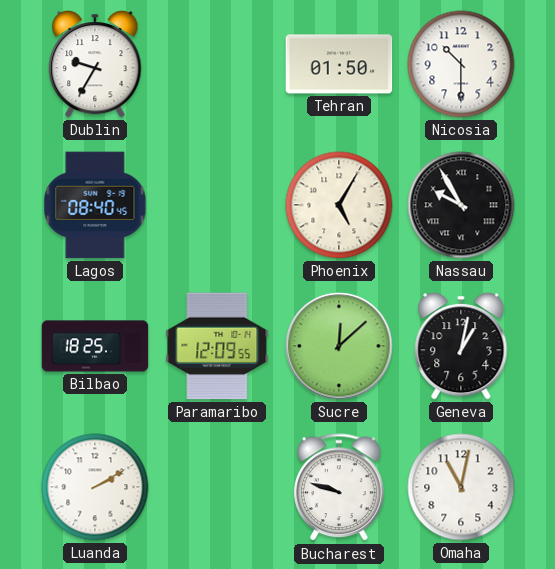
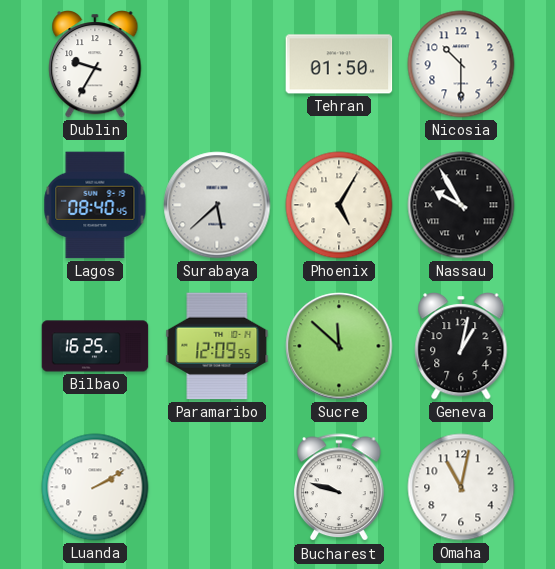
Surabaya: none -> 5:38 (217, 205)
Bilbao: 18:25 -> 16:25 (95, 346)
Sucre: 12:08 -> 11:52 (339, 346)
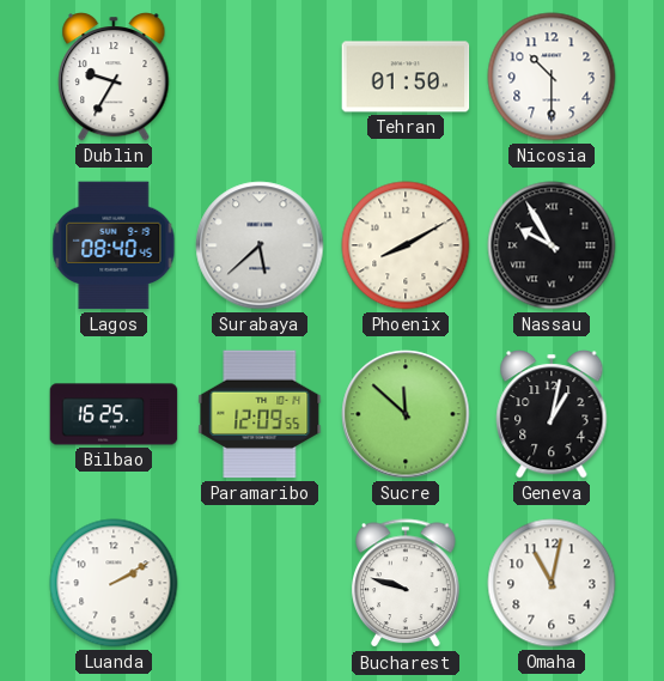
Phoenix: 5:05 -> 8:10 (406, 245)
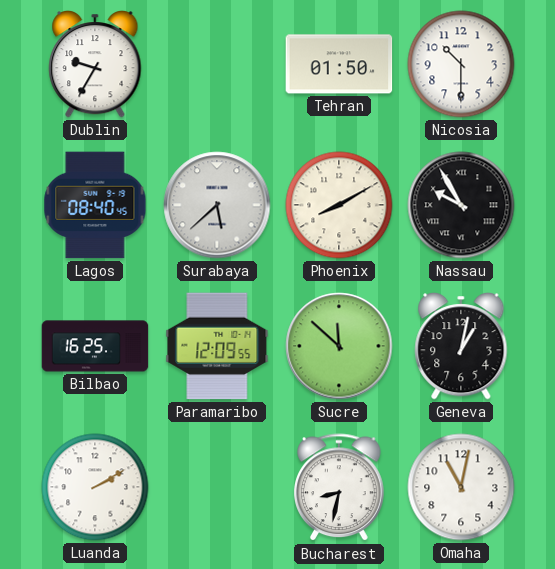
Bucharest: 9:48 -> 8:32 (340, 488)
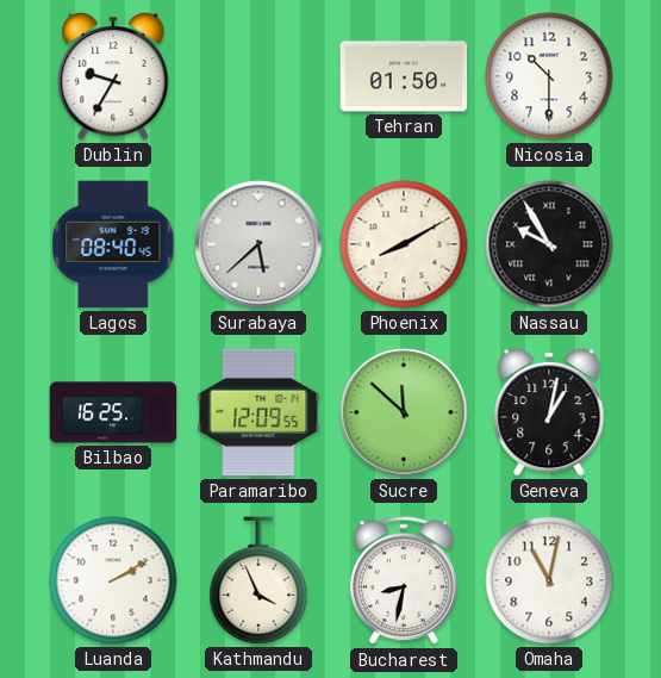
Kathmandu: none -> 3:56 (258, 580)
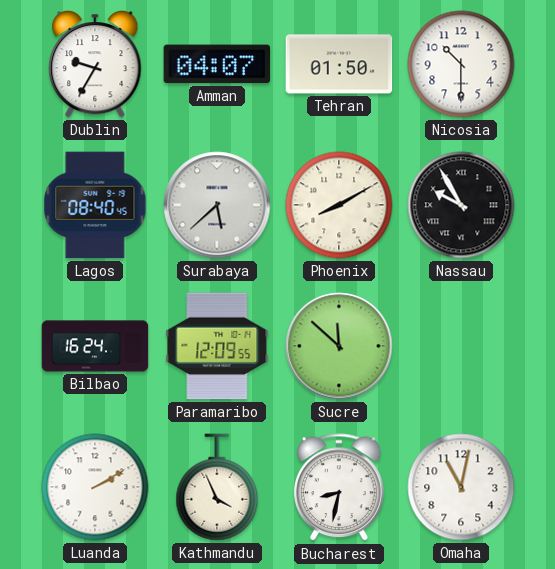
Amman: none -> 04:07 (217, 64)
Bilbao: 16:25 -> 16:24 (95, 346)
Geneva: 1:02 -> none (549, 413)
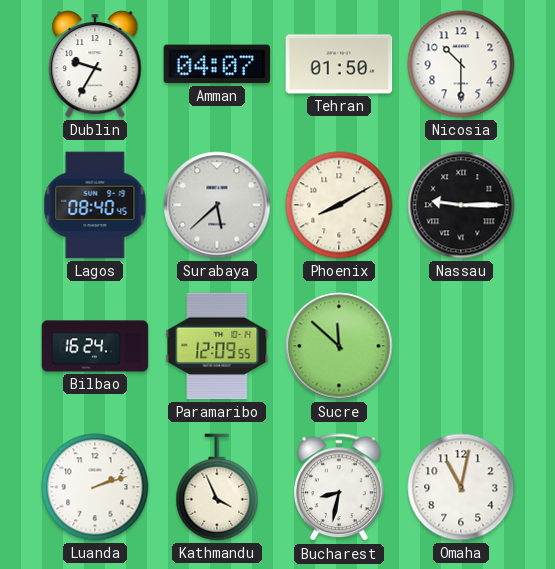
Nassau: 9:55 -> 9:15 (461, 205)
Luanda: 2:10 -> 2:12 (95, 487)
